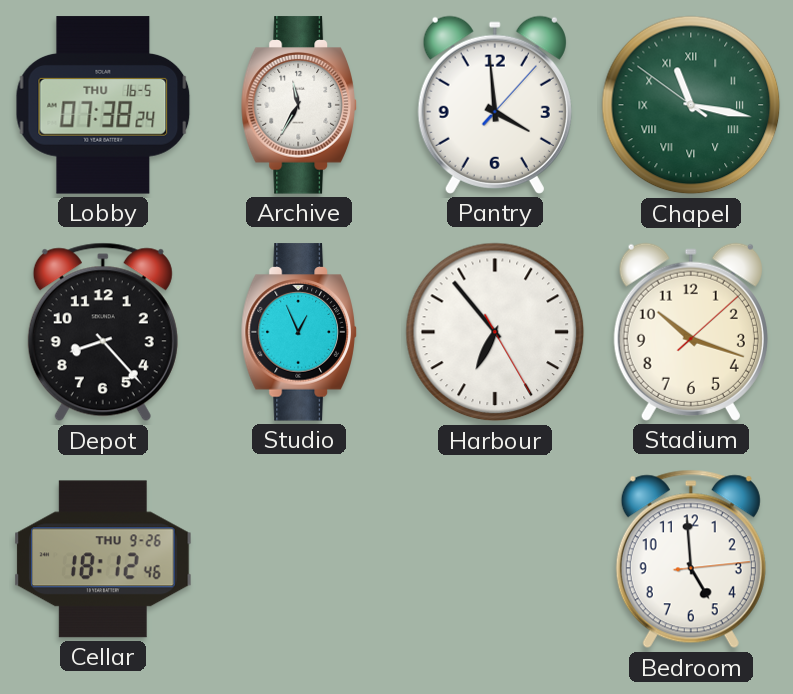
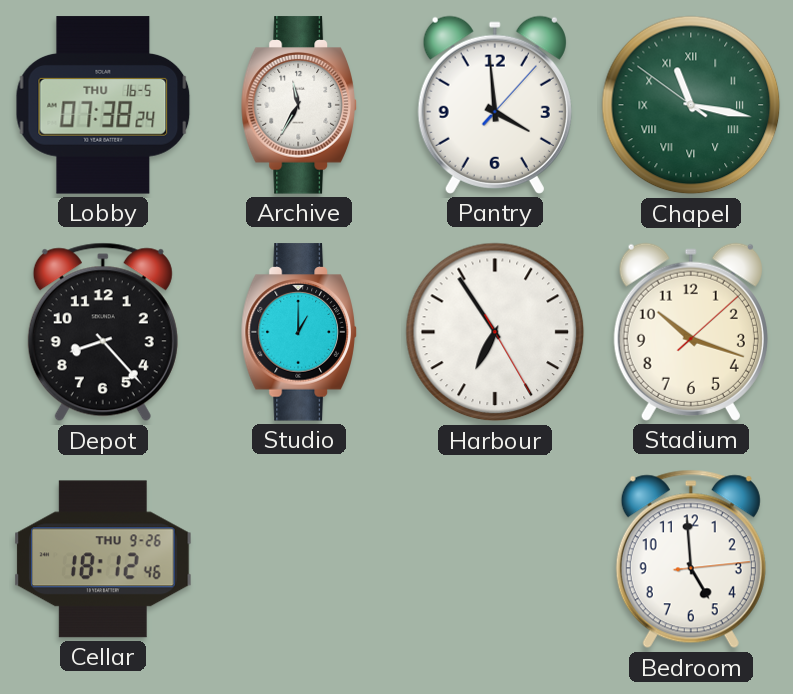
Studio: 12:56 -> 1:00 (299, 332)
Harbour: 6:53 -> 6:54 (495, 332)
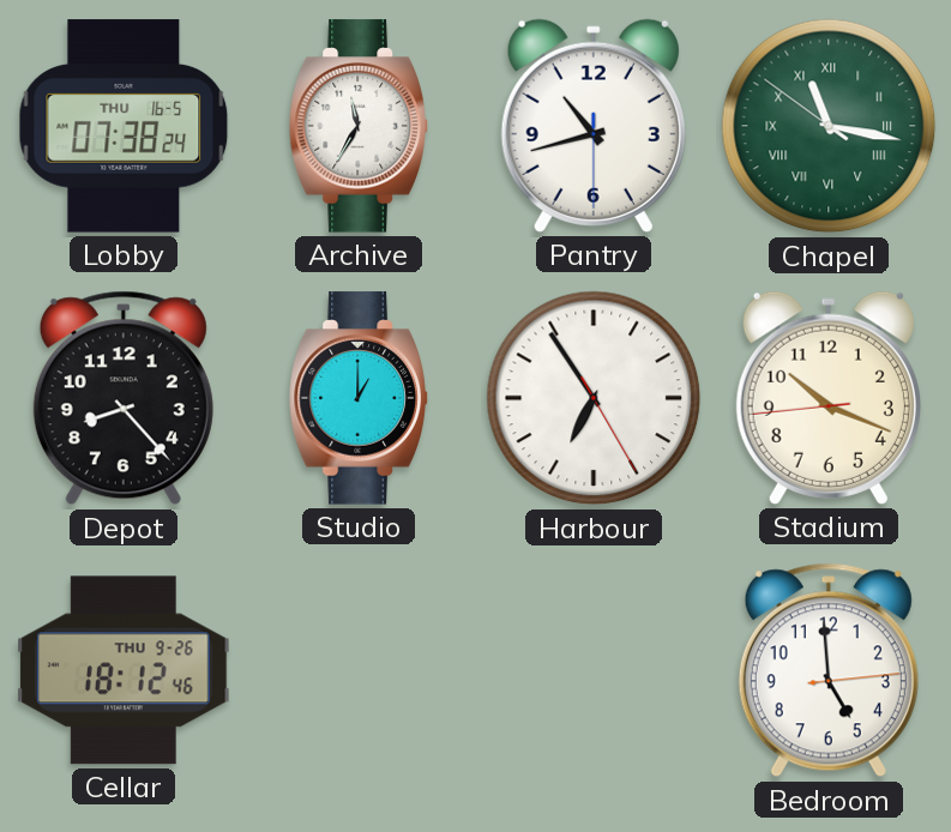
Pantry: 3:59 -> 10:42 (594, 126)
Stadium: 10:18:08 -> 10:18:44 (829, 398)
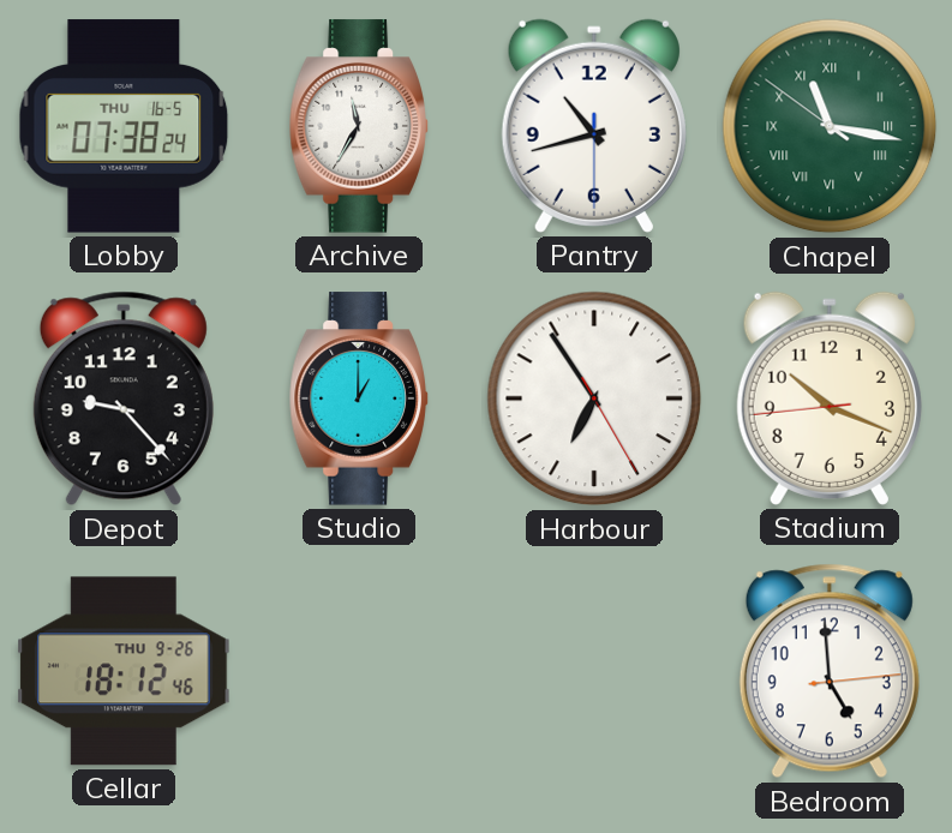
Depot: 8:23 -> 9:23 (124, 398)
